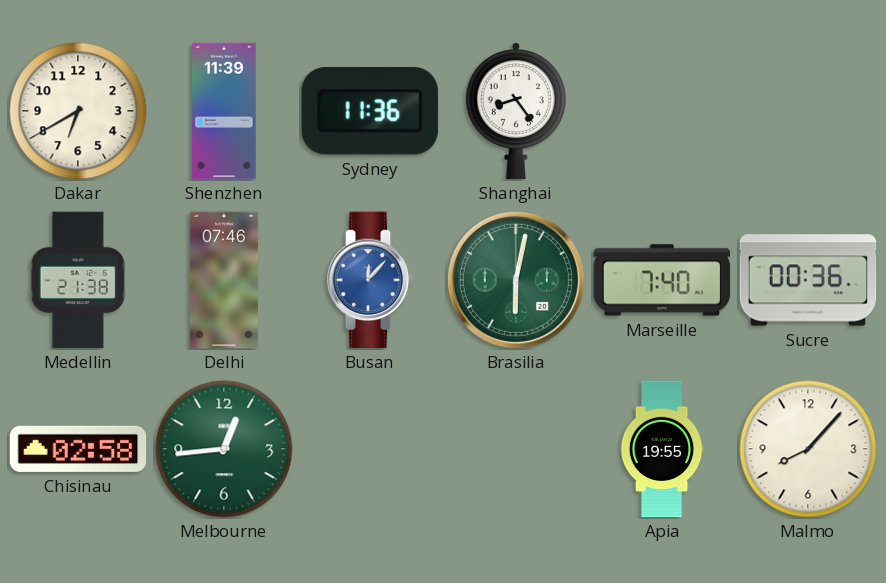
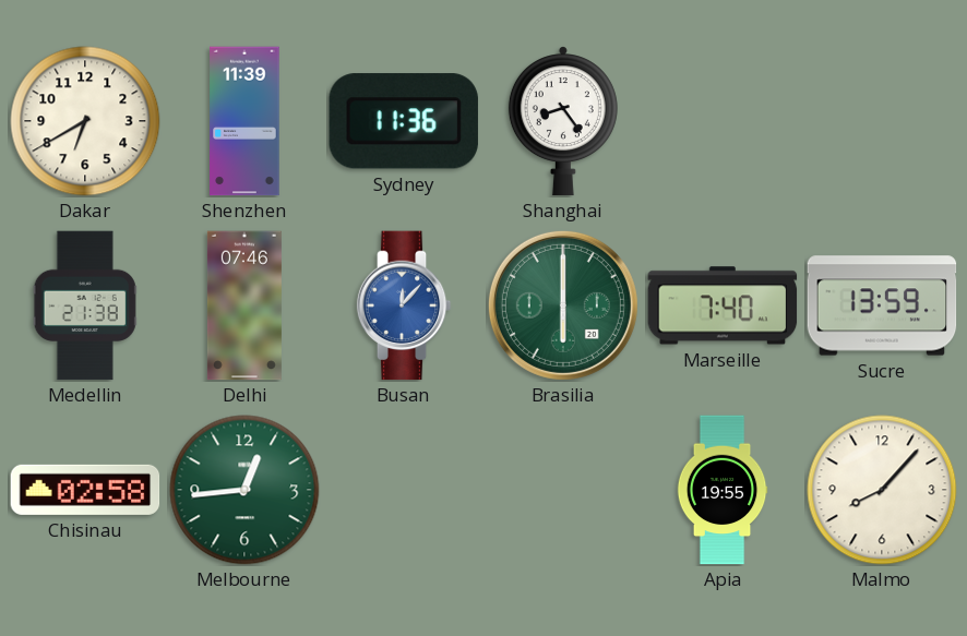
Brasilia: 6:02 -> 6:00 (563, 305)
Sucre: 00:36 -> 13:59 (882, 305)
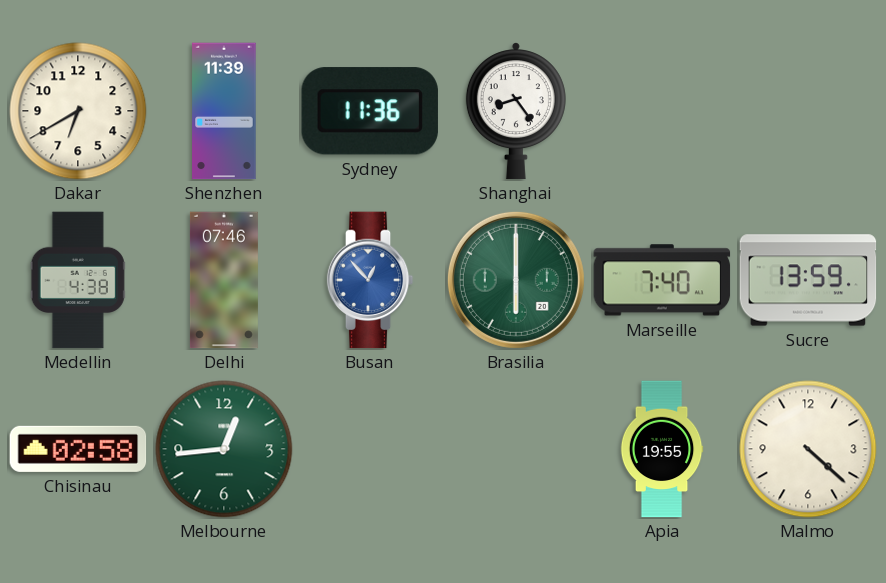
Medellin: 21:38 -> 4:38 (78, 280)
Busan: 12:07 -> 12:53 (370, 280)
Malmo: 8:07 -> 4:22 (808, 449)
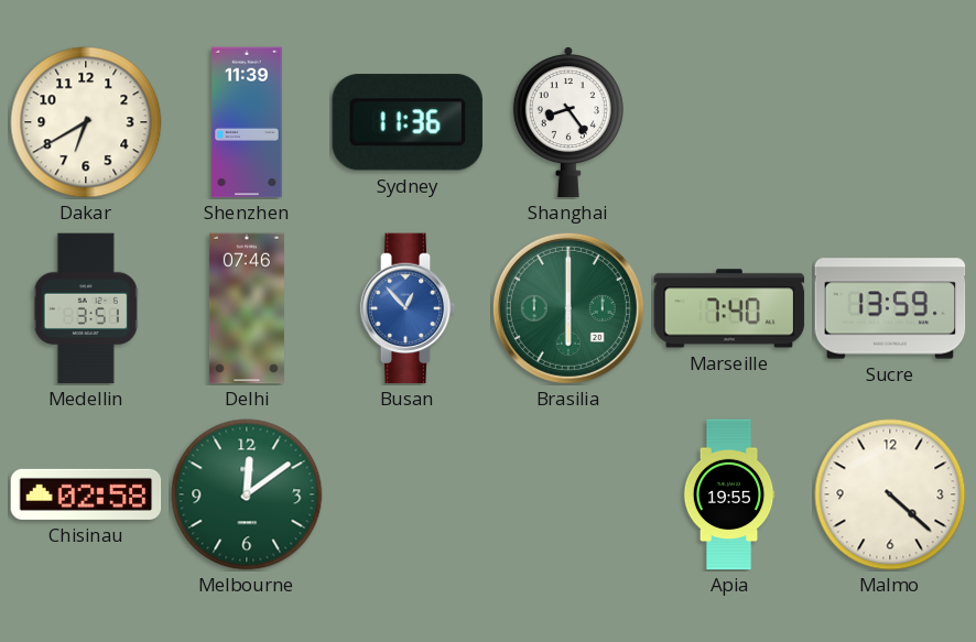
Medellin: 4:38 -> 3:51 (86, 308)
Melbourne: 12:44 -> 12:09 (247, 494)
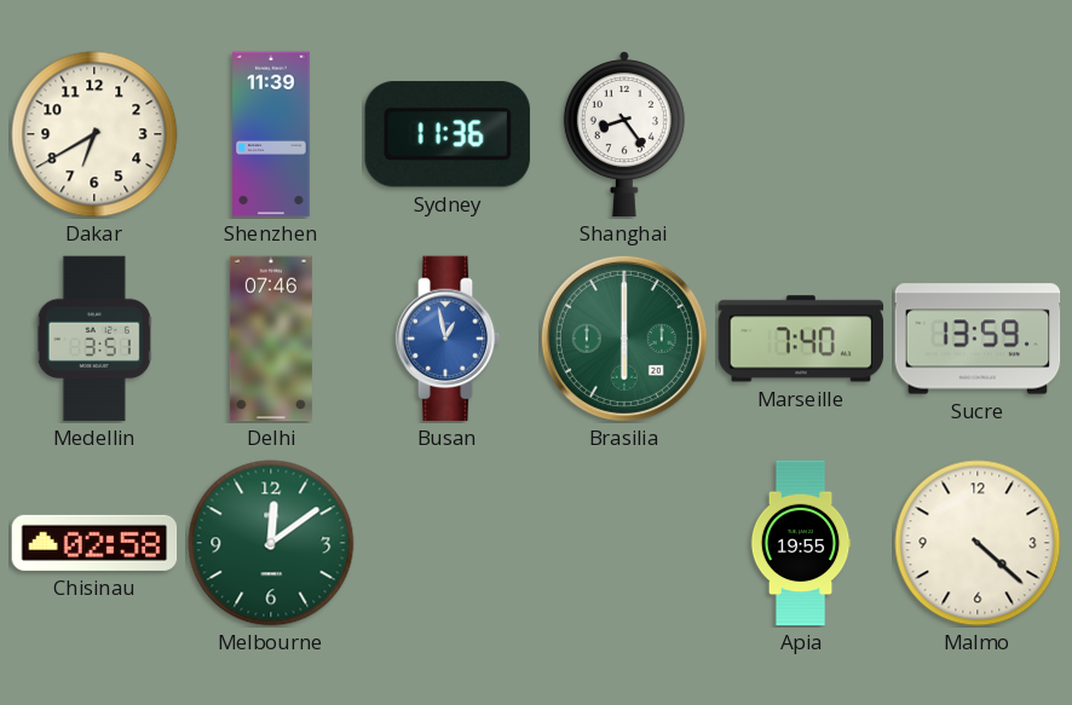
Busan: 12:53 -> 12:58 (448, 339)
